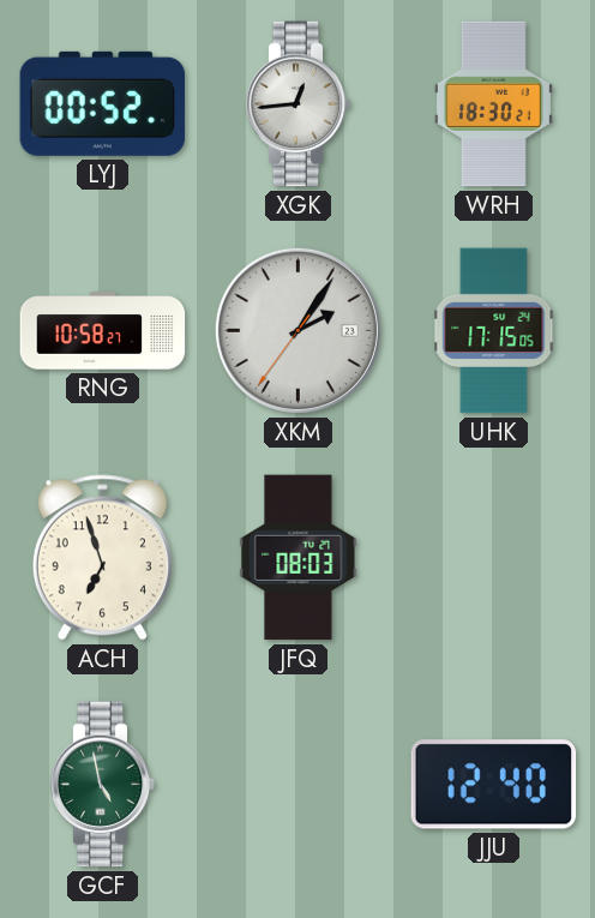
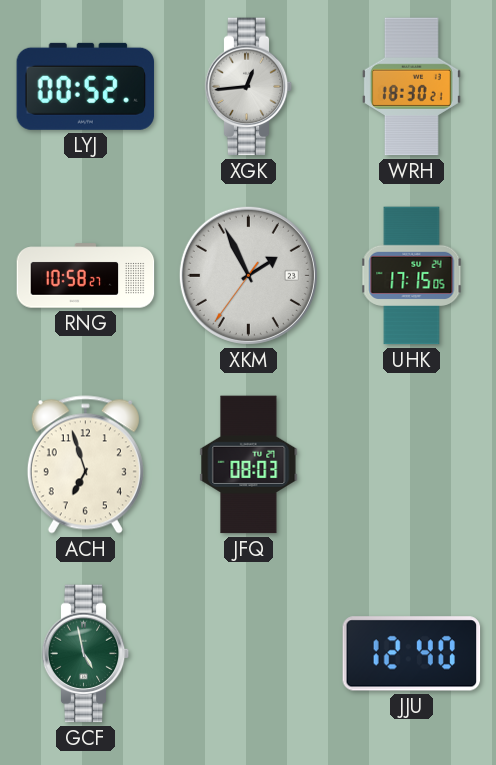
XKM: 2:05 -> 1:55 (248, 275)
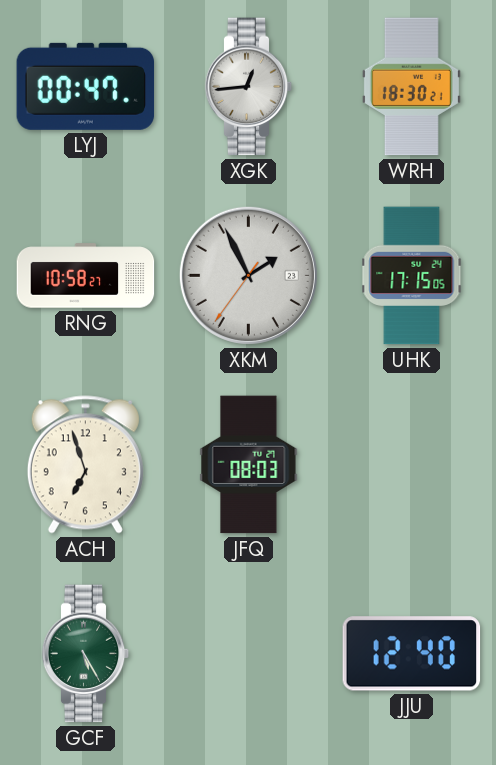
LYJ: 00:52 -> 00:47 (86, 86)
GCF: 4:58 -> 5:25 (86, 654)
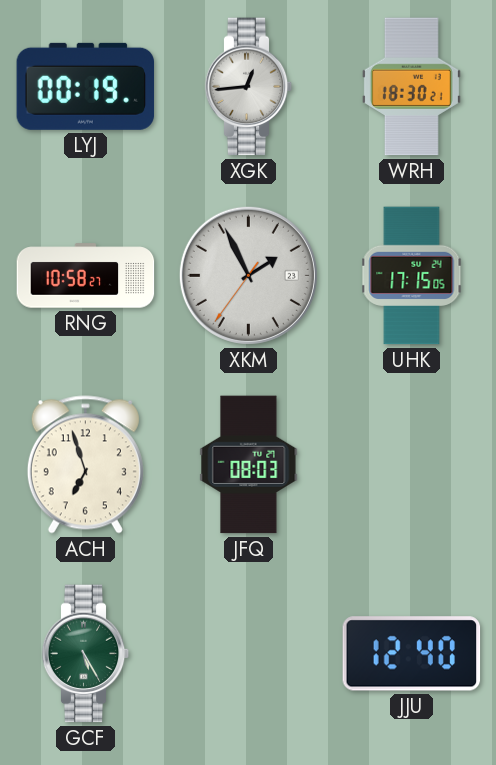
LYJ: 00:47 -> 00:19 (86, 86)
